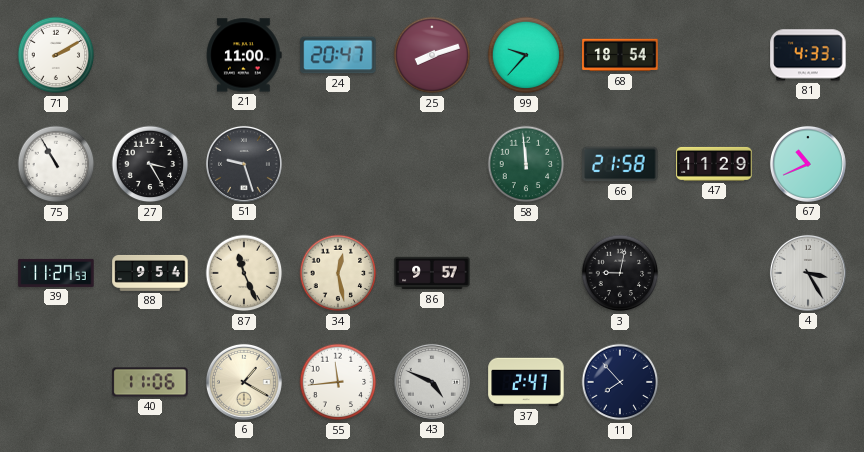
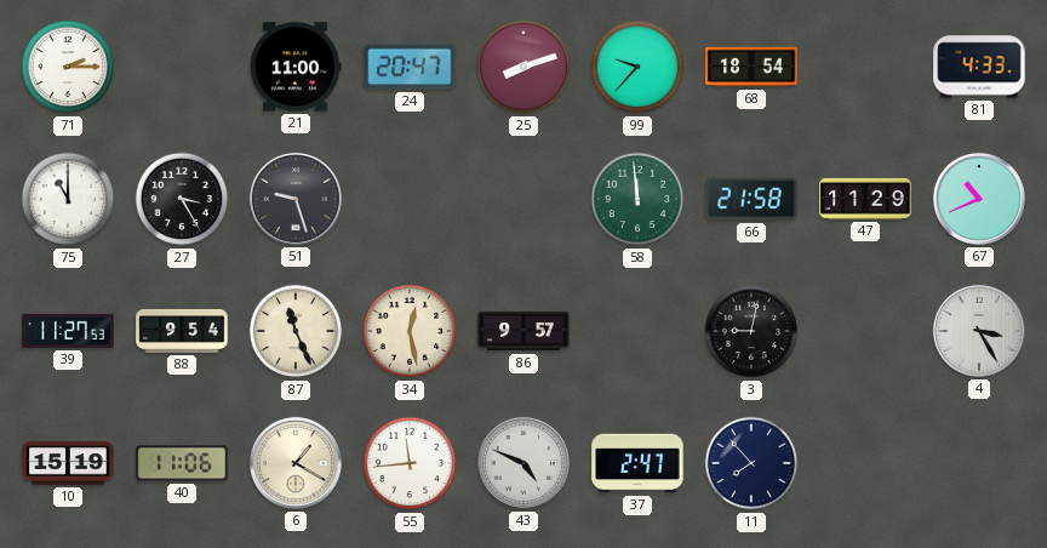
71: 2:10 -> 2:15 (68, 67)
75: 10:55 -> 11:00 (68, 199)
10: none -> 15:19 (68, 463)
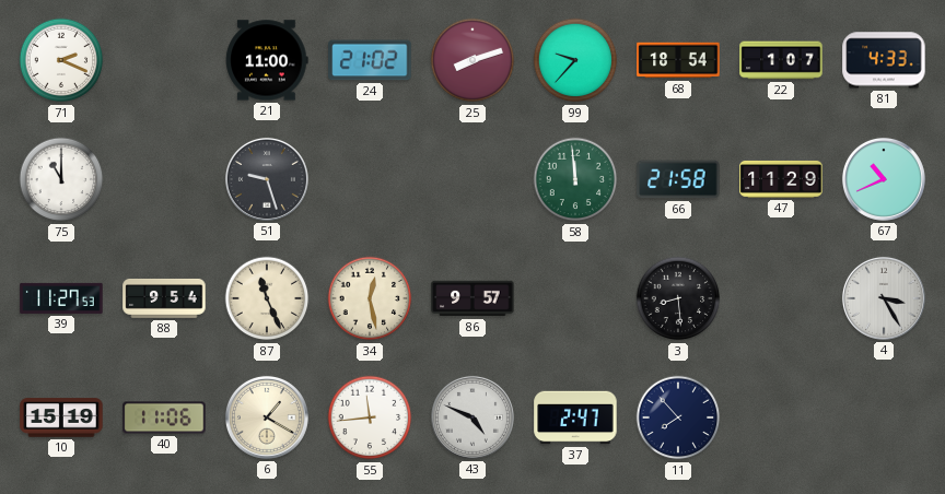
71: 2:15 -> 2:19 (61, 60)
24: 20:47 -> 21:02 (370, 60)
22: none -> 1:07 (781, 60)
27: 3:25 -> none (182, 199)
3: 9:02 -> 8:29 (678, 298)
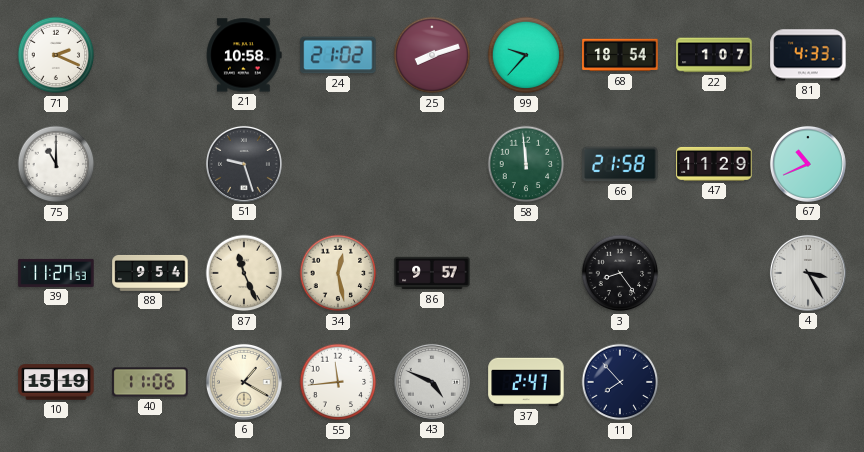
21: 11:00 -> 10:58 (244, 55)
3: 8:29 -> 8:24 (620, 273)
